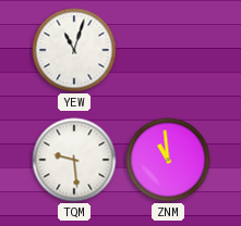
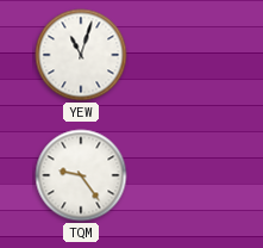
TQM: 9:29 -> 9:24 (81, 175)
ZNM: 10:59 -> none (168, 160)
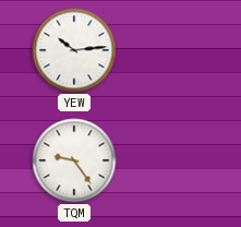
YEW: 11:03 -> 10:14 (74, 50)
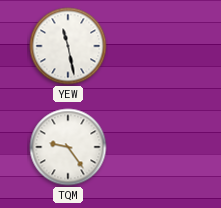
YEW: 10:14 -> 11:28 (68, 46)
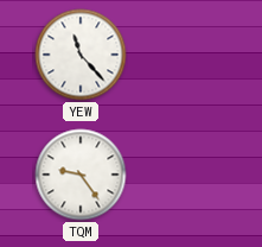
YEW: 11:28 -> 11:23 (81, 55)
